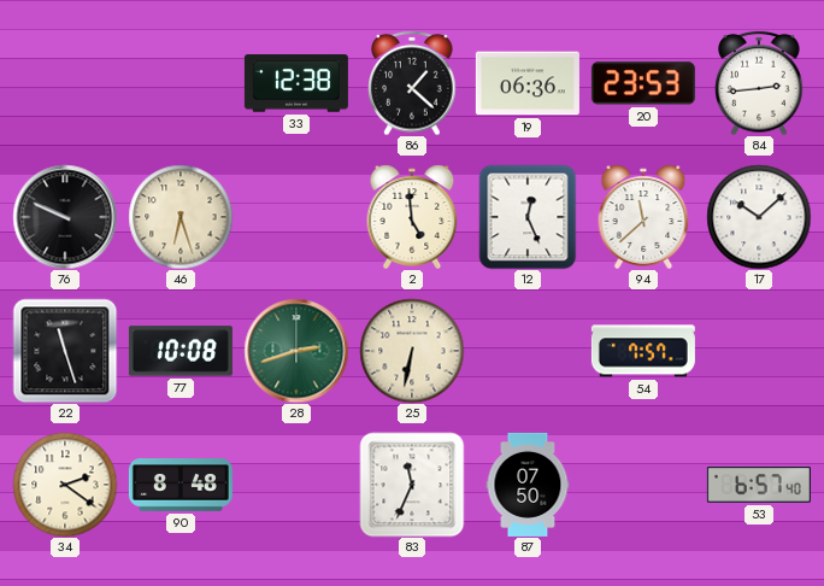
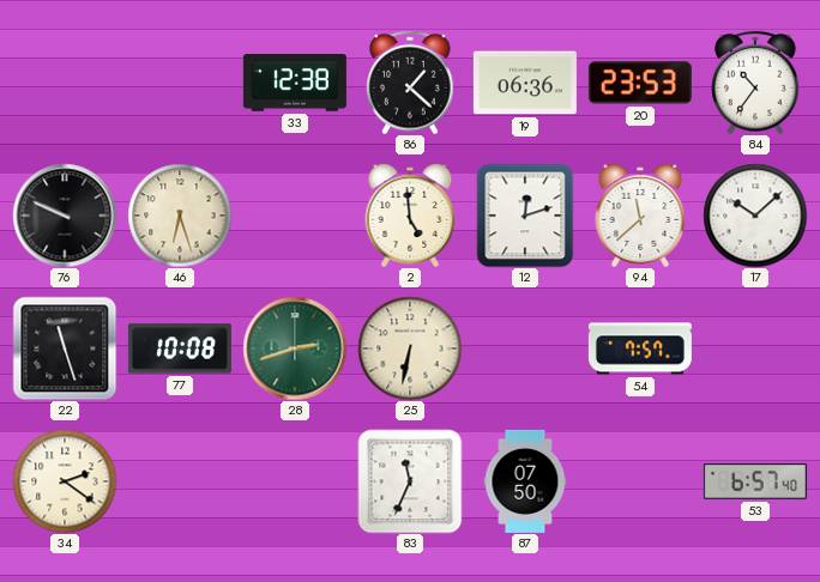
84: 2:44 -> 10:36 (755, 83)
12: 12:26 -> 12:12 (525, 216)
90: 8:48 -> none (181, 485)
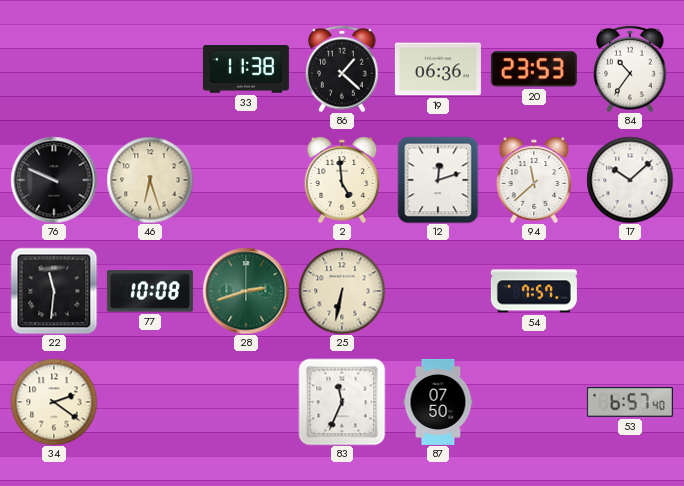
33: 12:38 -> 11:38 (246, 69)
22: 11:27 -> 11:31 (54, 291)
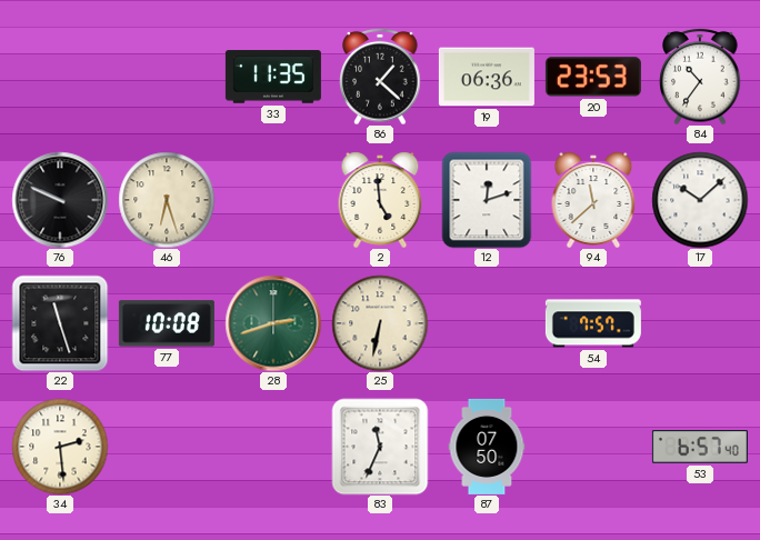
33: 11:38 -> 11:35 (273, 77)
22: 11:31 -> 11:27 (60, 323)
34: 2:21 -> 2:29 (60, 447)
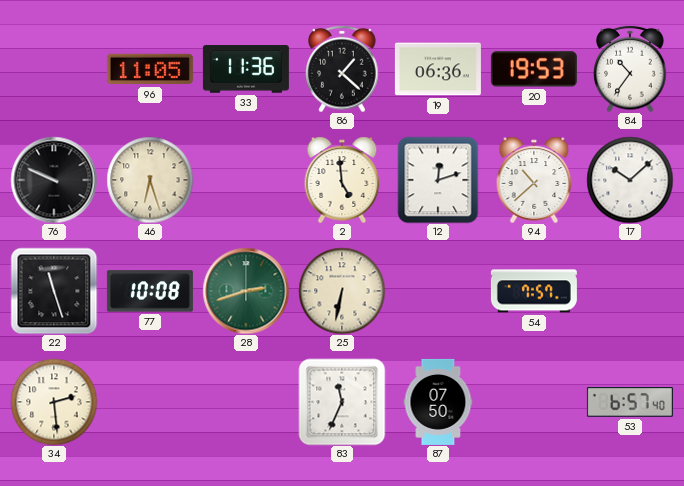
96: none -> 11:05 (150, 69)
33: 11:35 -> 11:36 (246, 69)
20: 23:53 -> 19:53 (534, 69)
94: 11:38 -> 10:38 (534, 180)
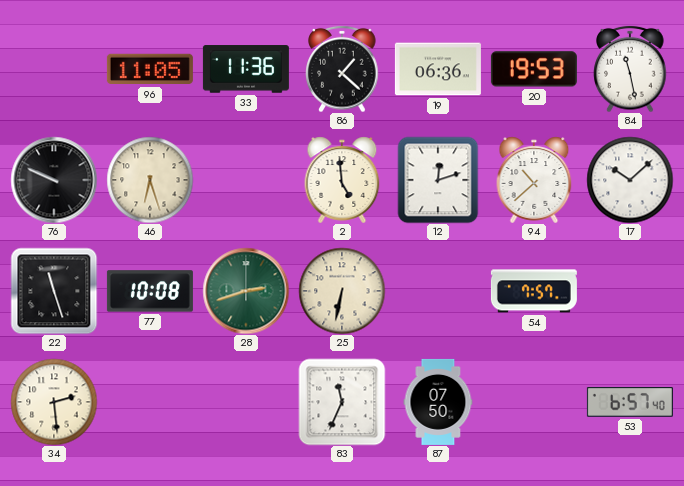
84: 10:36 -> 11:28 (630, 69)
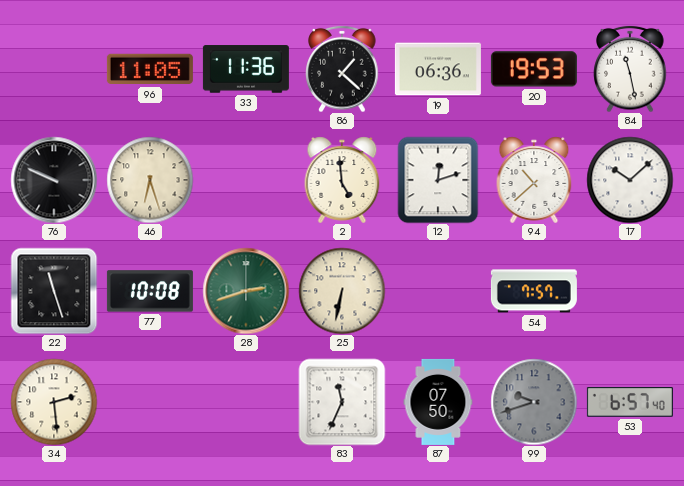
99: none -> 9:42 (534, 402)
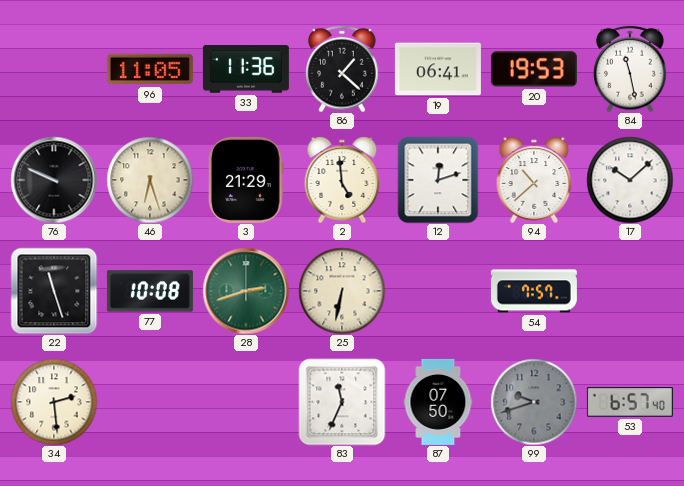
19: 06:36 -> 06:41 (438, 69)
3: none -> 21:29 (246, 180)
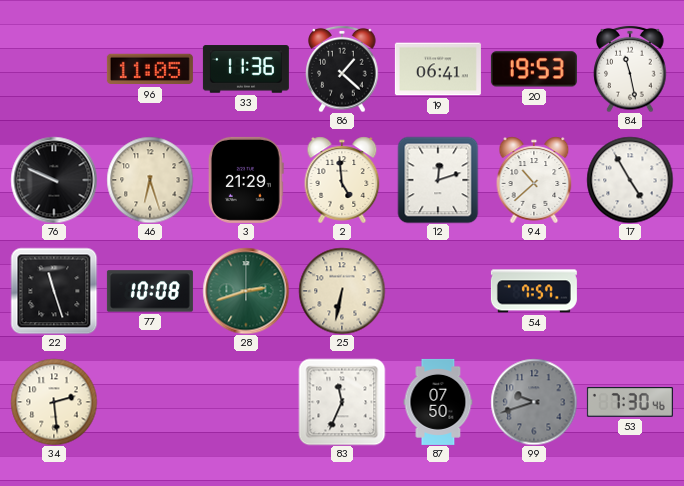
17: 10:08 -> 4:55 (630, 180)
53: 6:57 -> 7:30 (630, 402)
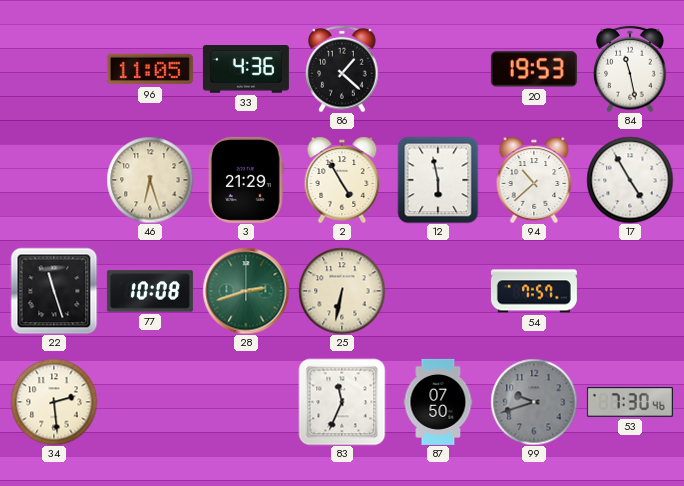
33: 11:36 -> 4:36 (246, 69)
19: 06:41 -> none (438, 69)
76: 9:49 -> none (54, 180)
2: 4:59 -> 4:55 (342, 180)
12: 12:12 -> 5:58 (438, 180)
